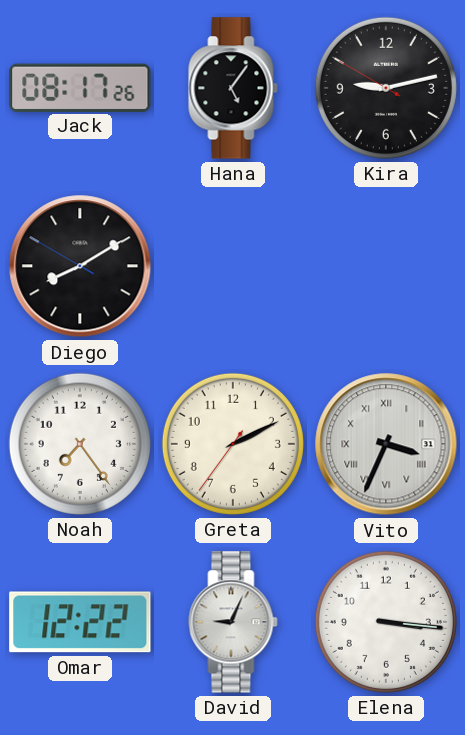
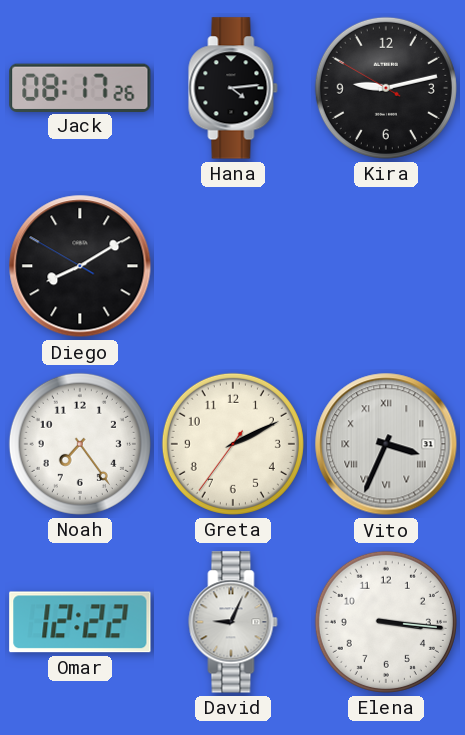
Hana: 5:06 -> 4:14 (233, 88)
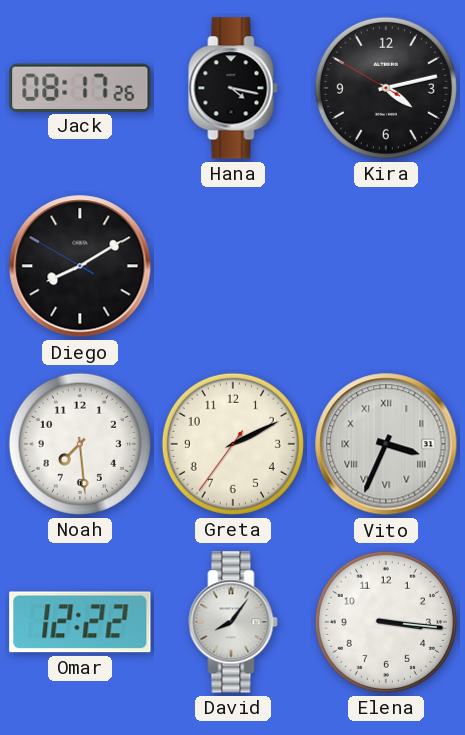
Hana: 4:14 -> 4:17 (233, 88)
Kira: 9:12 -> 4:12 (386, 88)
Noah: 7:24 -> 7:29 (80, 444)
David: 9:04 -> 8:06 (233, 622)
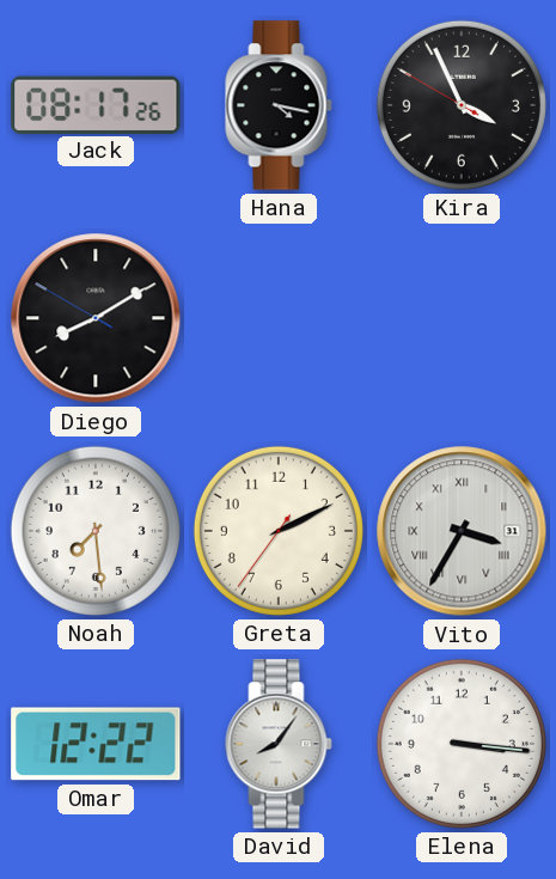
Kira: 4:12 -> 3:55 (462, 105)
Vito: 3:34 -> 3:35 (462, 531)
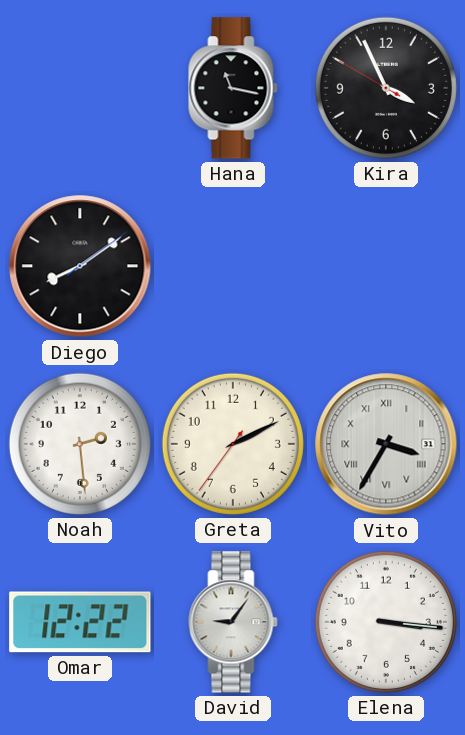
Jack: 08:17 -> none (96, 104)
Hana: 4:17 -> 11:17 (233, 88)
Diego: 8:09:50 -> 8:09:09 (80, 266)
Noah: 7:29 -> 2:29 (80, 444)
David: 8:06 -> 9:06 (233, 622)
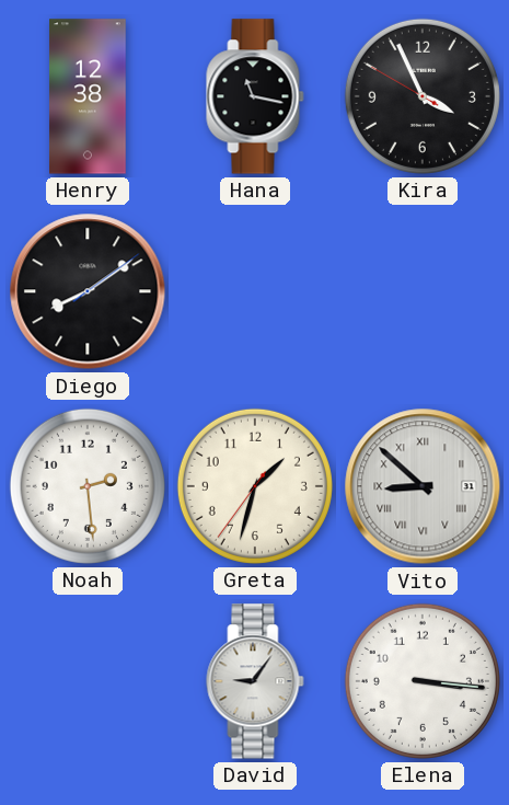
Henry: none -> 12:38 (88, 96)
Greta: 2:10 -> 1:32 (255, 486)
Vito: 3:35 -> 8:52 (423, 486)
Omar: 12:22 -> none (80, 622)
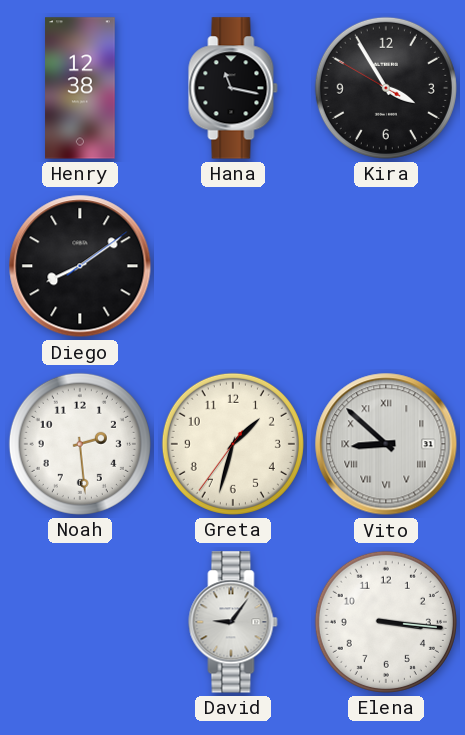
Kira: 3:55 -> 3:54 (386, 88)
